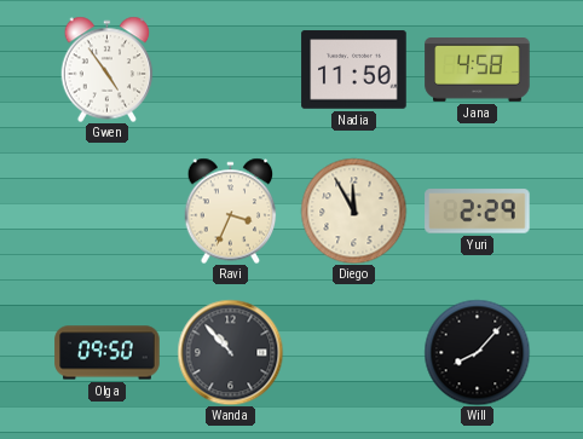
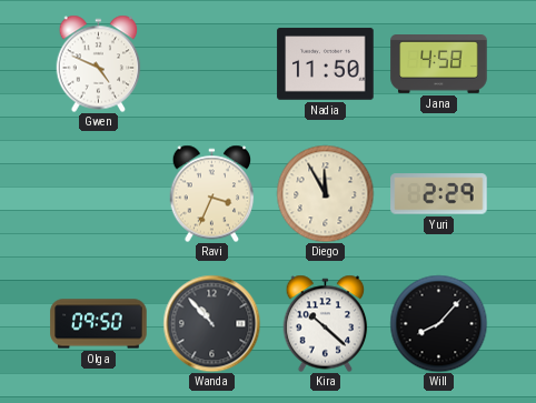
Gwen: 4:54 -> 4:49 (99, 63)
Kira: none -> 10:22 (326, 323)
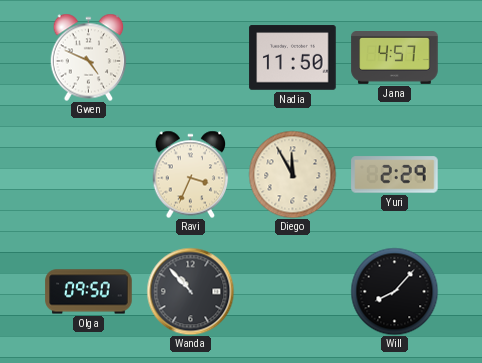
Jana: 4:58 -> 4:57 (395, 58)
Kira: 10:22 -> none (326, 323)
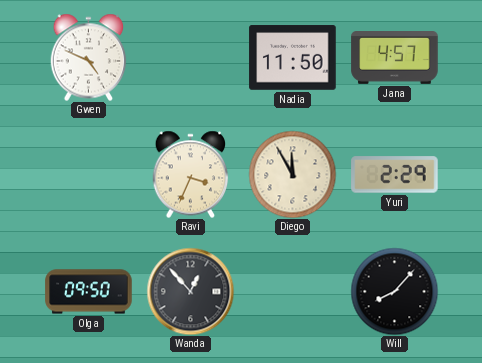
Wanda: 10:53 -> 12:53 (190, 291)
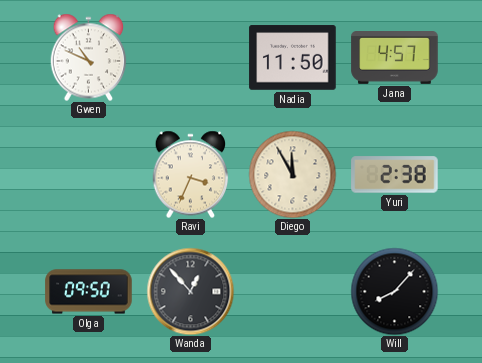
Gwen: 4:49 -> 10:49 (89, 57)
Yuri: 2:29 -> 2:38 (395, 175)
